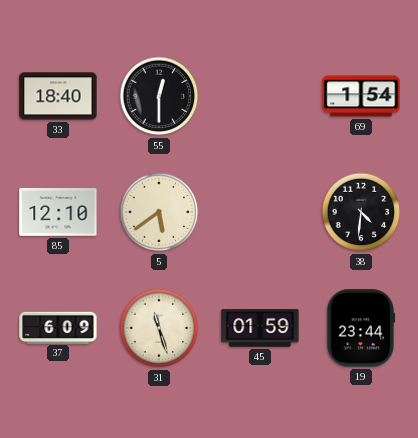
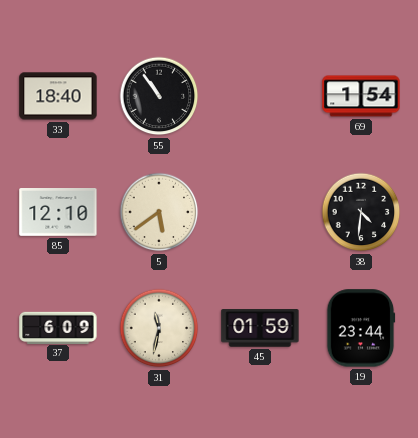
55: 12:30 -> 10:54 (159, 96)
31: 11:27 -> 11:32 (159, 328)
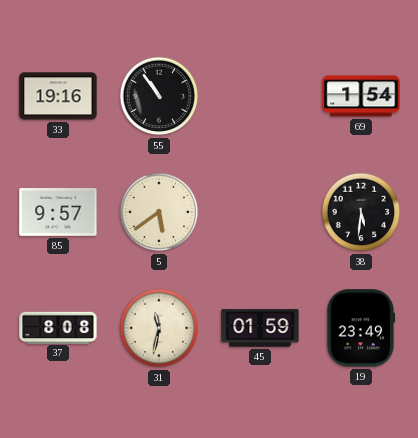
33: 18:40 -> 19:16 (58, 96)
85: 12:10 -> 9:57 (58, 213)
38: 4:31 -> 5:31 (361, 212)
37: 6:09 -> 8:08 (58, 327)
19: 23:44 -> 23:49 (361, 328)
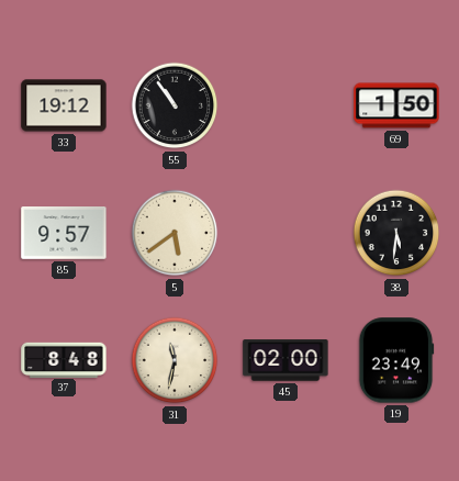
33: 19:16 -> 19:12 (64, 105)
69: 1:54 -> 1:50 (396, 105)
37: 8:08 -> 8:48 (64, 359)
45: 01:59 -> 02:00 (286, 360)
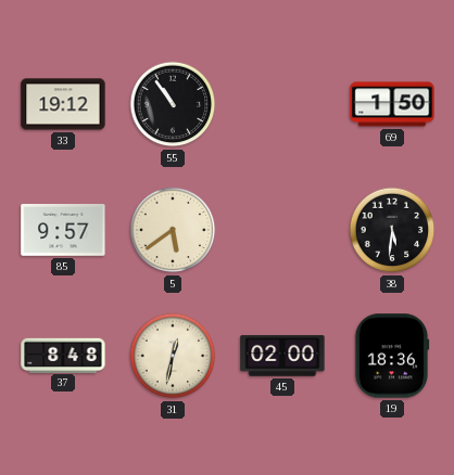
31: 11:32 -> 12:32 (173, 356)
19: 23:49 -> 18:36 (392, 356)
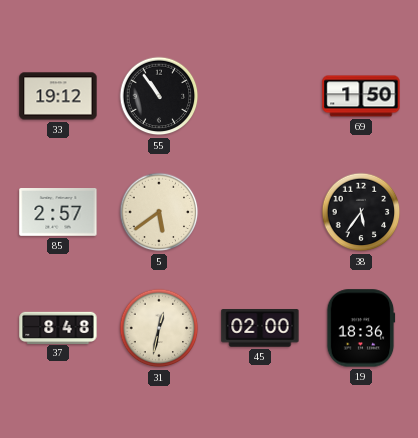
85: 9:57 -> 2:57 (58, 213)
38: 5:31 -> 5:36 (361, 212)
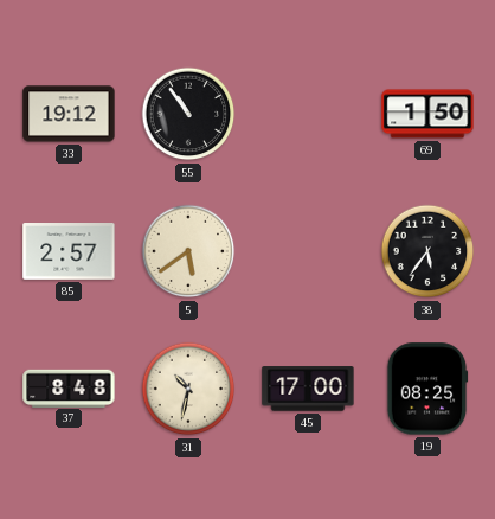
31: 12:32 -> 10:32 (188, 389)
45: 02:00 -> 17:00 (308, 389)
19: 18:36 -> 08:25 (427, 389)
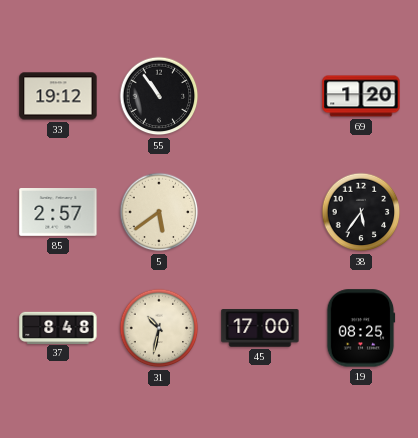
69: 1:50 -> 1:20 (361, 96)
